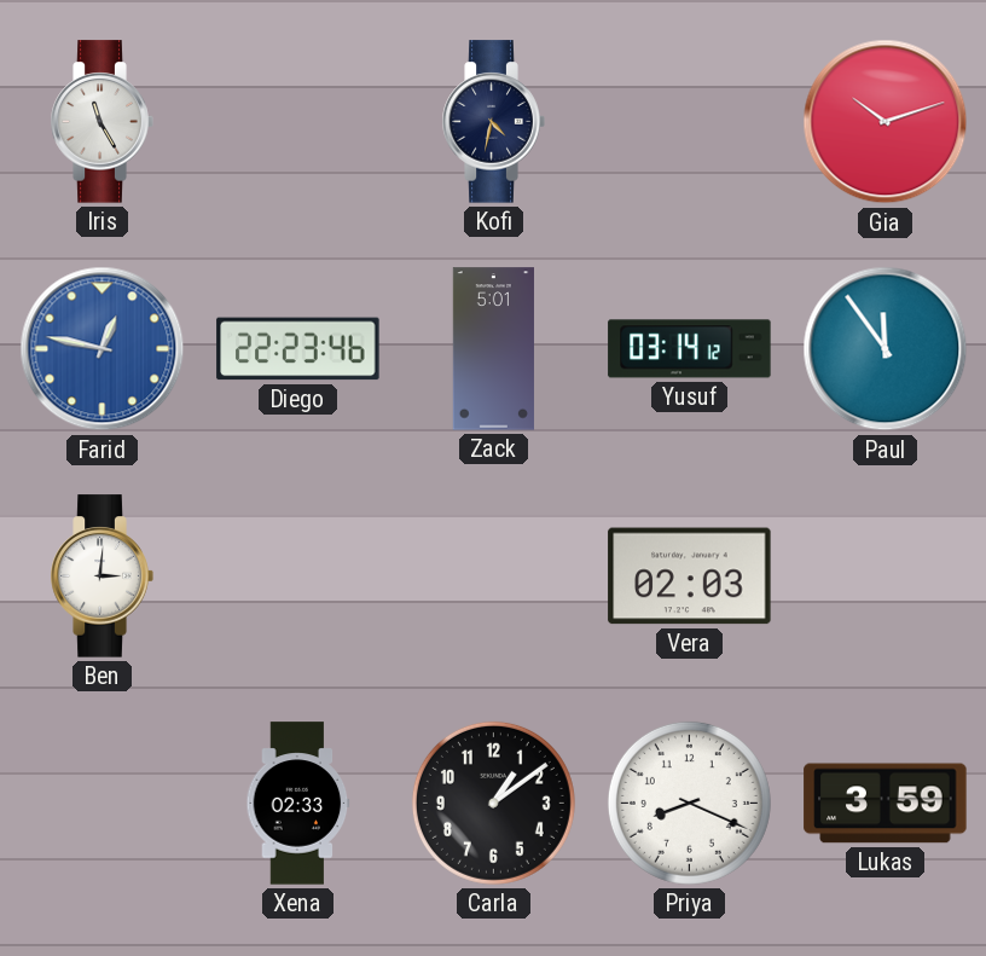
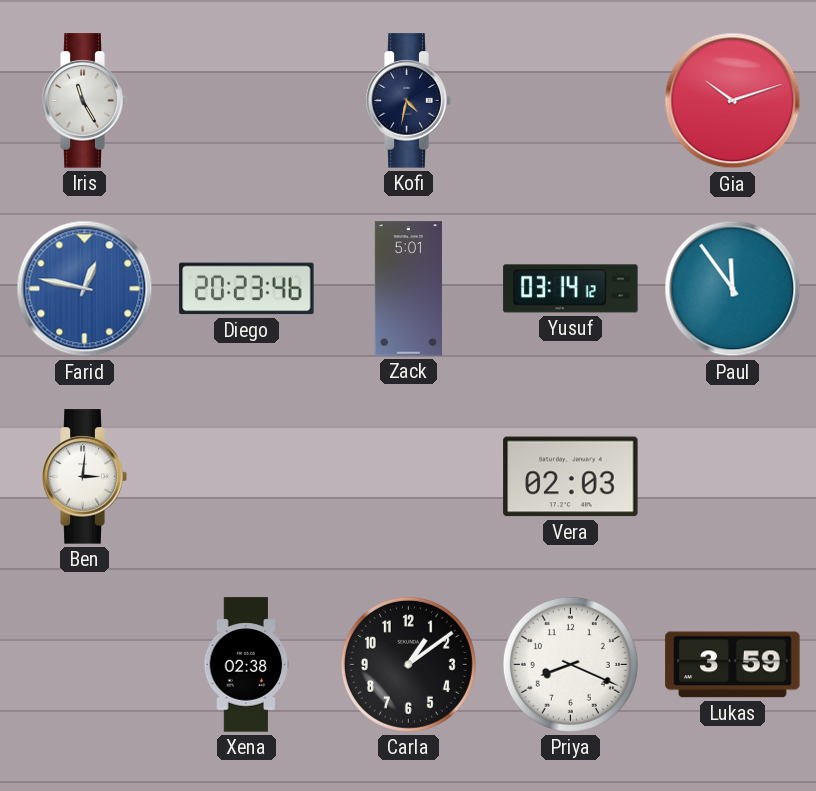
Diego: 22:23 -> 20:23 (247, 289)
Xena: 02:33 -> 02:38 (247, 665)
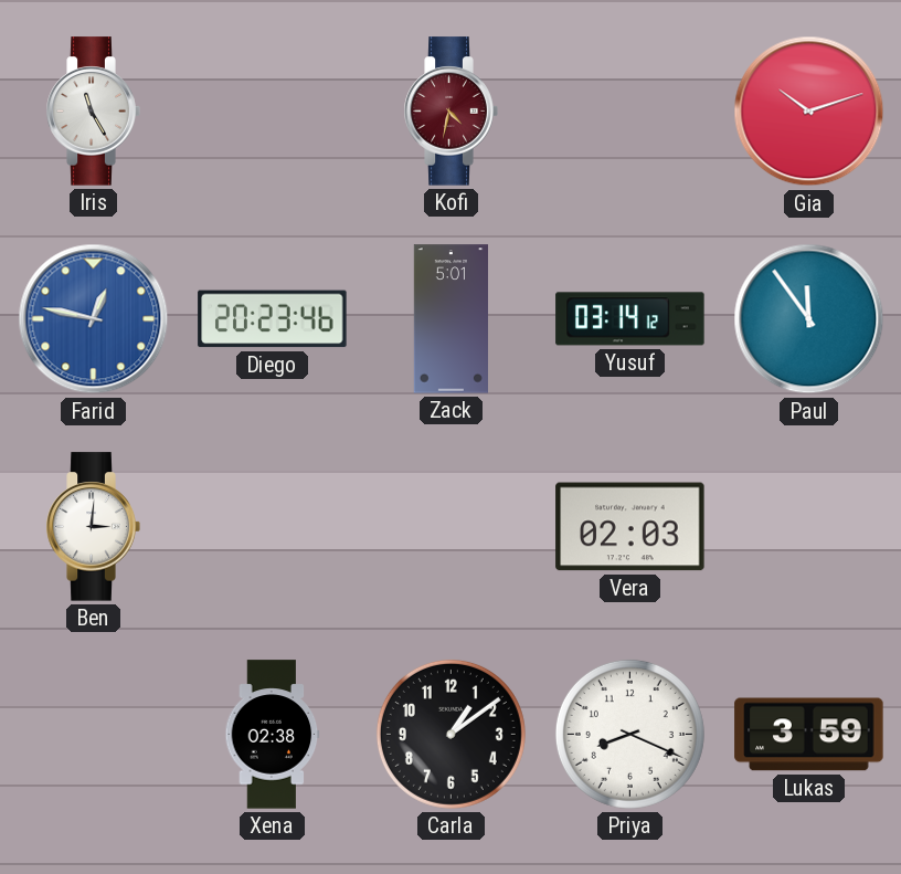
Kofi dial: navy -> burgundy (451, 112)
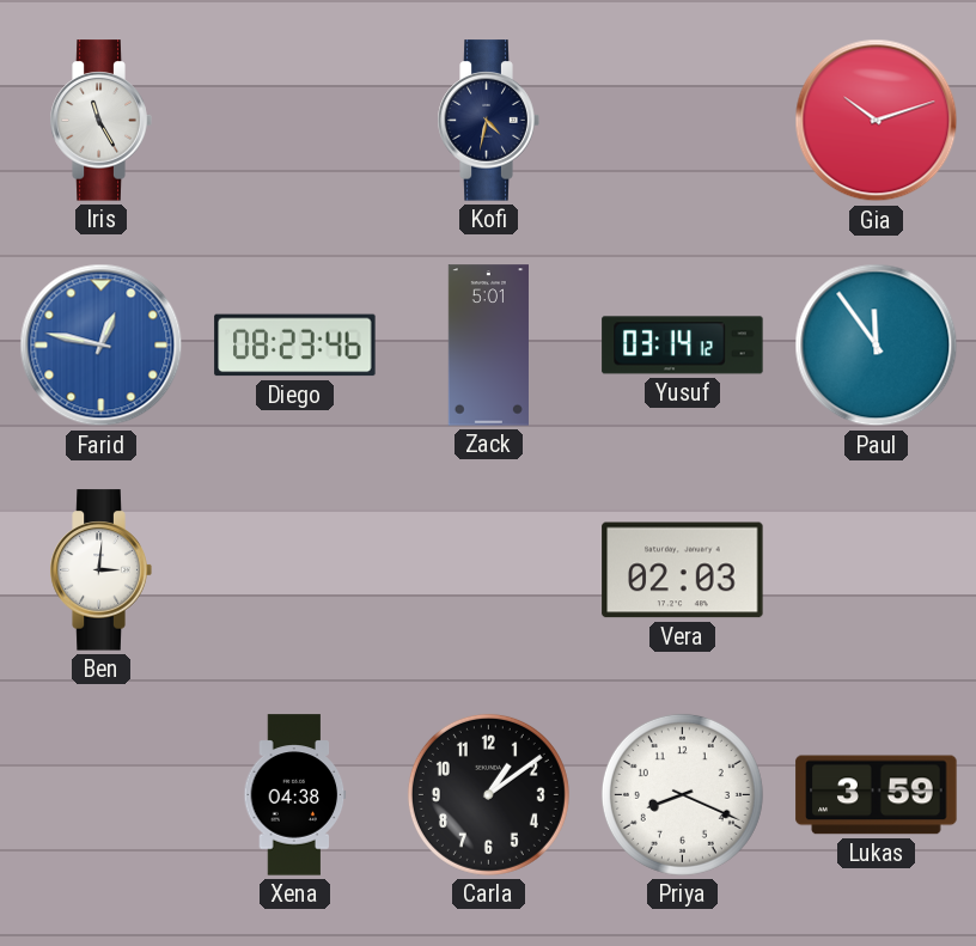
Kofi dial: burgundy -> navy (488, 121)
Diego: 20:23 -> 08:23 (295, 346)
Xena: 02:38 -> 04:38 (295, 795)
